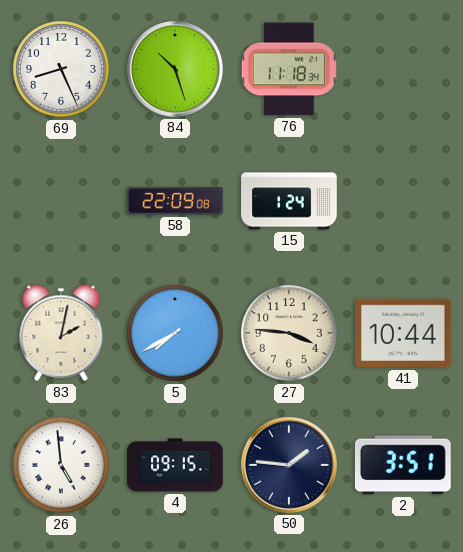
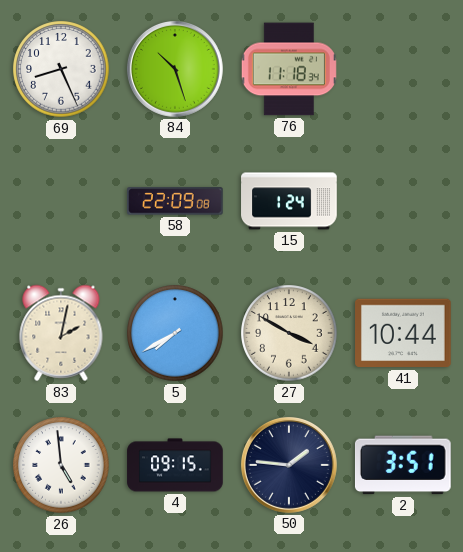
27: 3:46 -> 3:50 (289, 333)
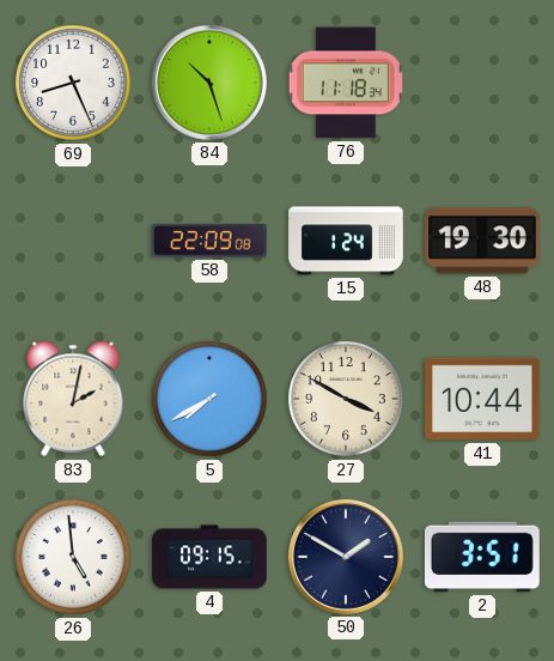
48: none -> 19:30 (482, 241)
50: 1:46 -> 1:50 (346, 557)
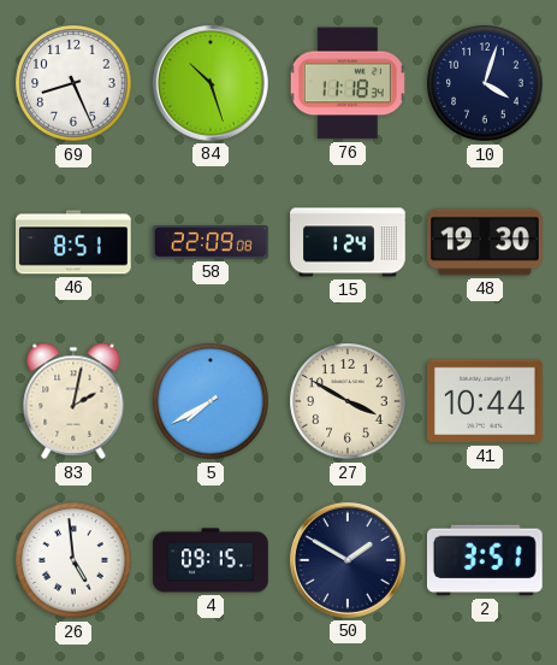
10: none -> 4:03 (485, 83)
46: none -> 8:51 (73, 242)
